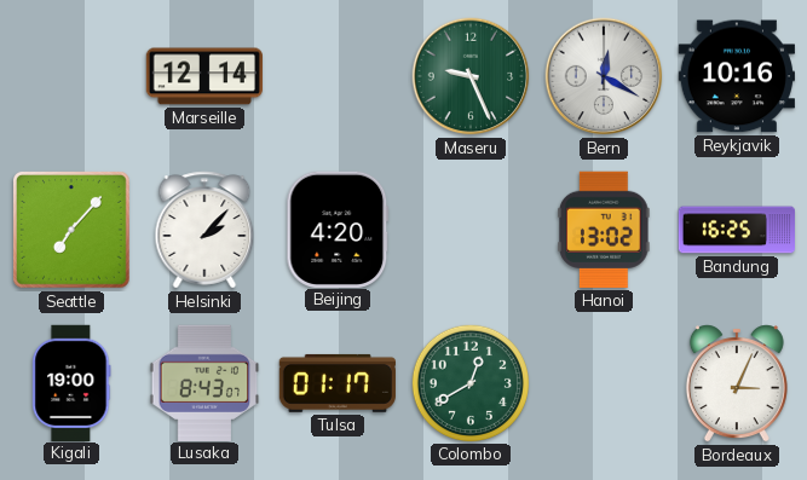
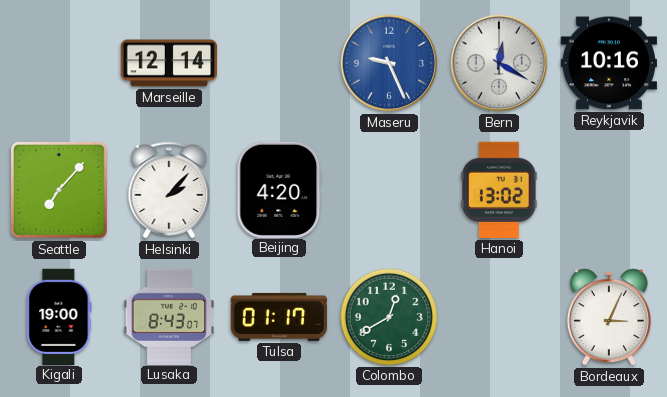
Maseru dial: green -> blue (389, 63)
Bandung: 16:25 -> none (736, 230)
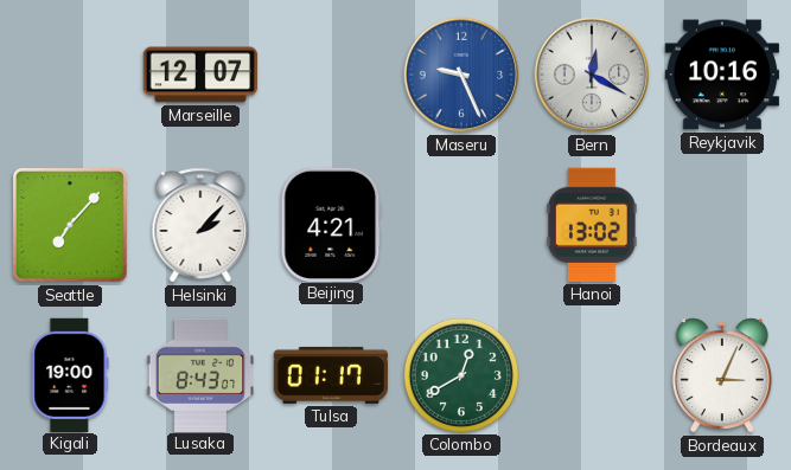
Marseille: 12:14 -> 12:07 (199, 75)
Beijing: 4:20 -> 4:21 (331, 224)
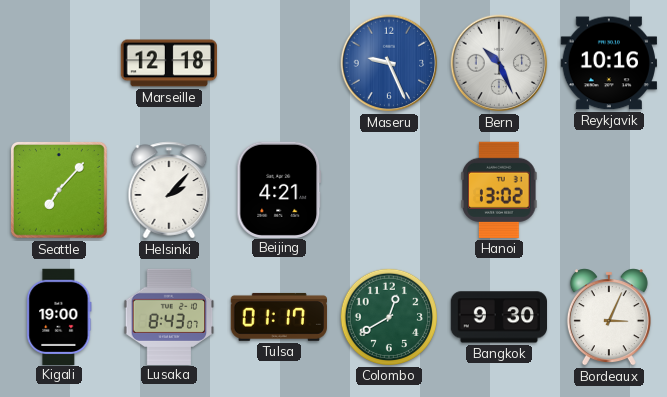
Marseille: 12:07 -> 12:18 (168, 63)
Bern: 12:20 -> 10:26 (499, 63)
Bangkok: none -> 9:30 (498, 317)
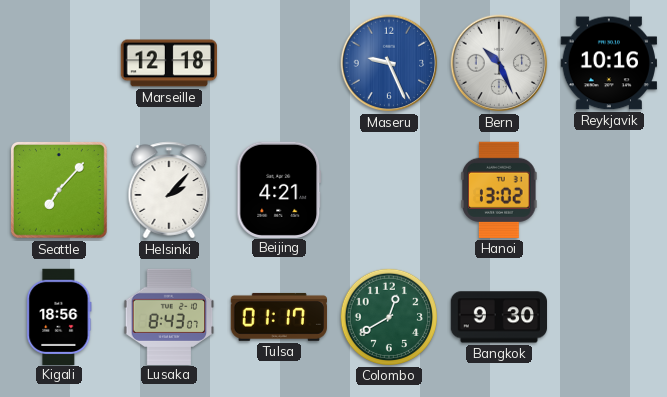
Kigali: 19:00 -> 18:56 (59, 316)
Bordeaux: 3:04 -> none (609, 317)
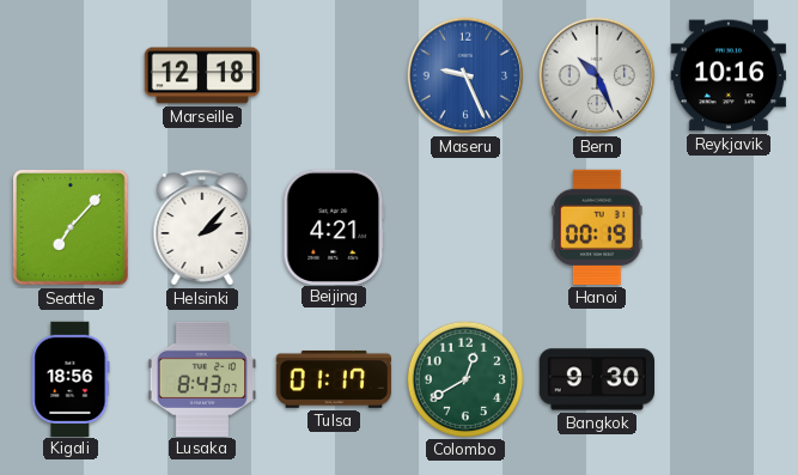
Hanoi: 13:02 -> 00:19 (597, 227)
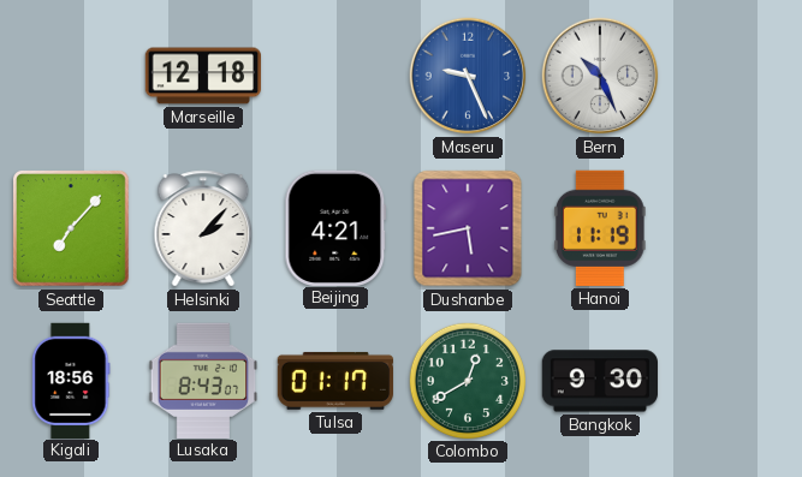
Reykjavik: 10:16 -> none (727, 75)
Dushanbe: none -> 5:43 (468, 228)
Hanoi: 00:19 -> 11:19 (600, 228)
